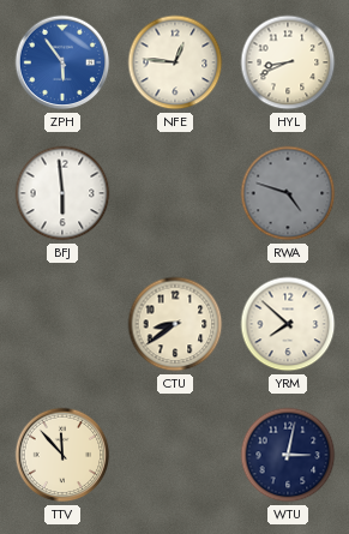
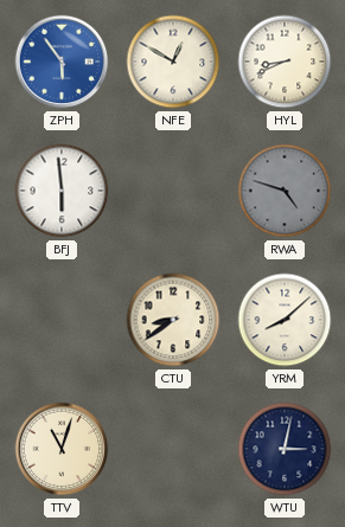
NFE: 12:46 -> 12:50 (173, 62)
YRM: 7:52 -> 8:08 (285, 320)
TTV: 11:53 -> 11:03 (62, 449)
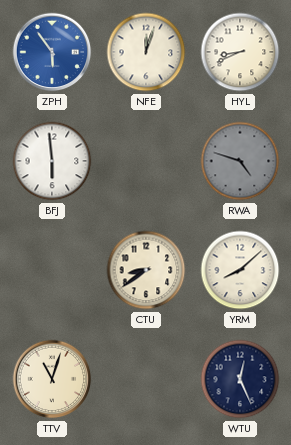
NFE: 12:50 -> 12:03 (146, 52)
WTU: 3:02 -> 12:26 (240, 379)
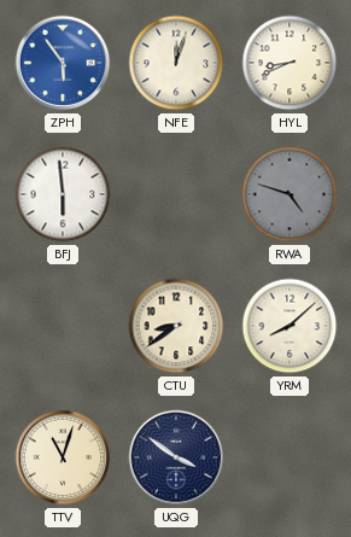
UQG: none -> 3:51 (176, 457)
WTU: 12:26 -> none (240, 379)
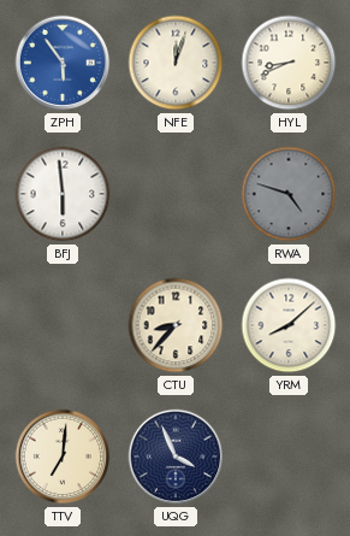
CTU: 8:39 -> 8:37 (176, 325)
TTV: 11:03 -> 7:01 (63, 457)
UQG: 3:51 -> 3:56 (176, 457)
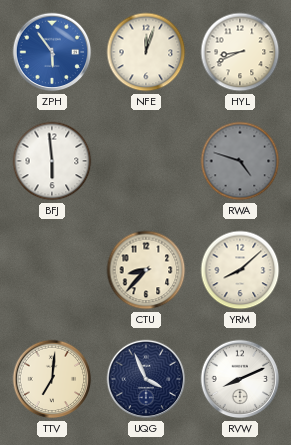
RVW: none -> 8:11 (240, 379)
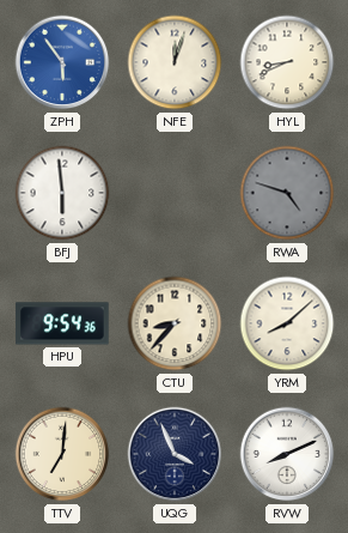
HPU: none -> 9:54 (62, 323)
